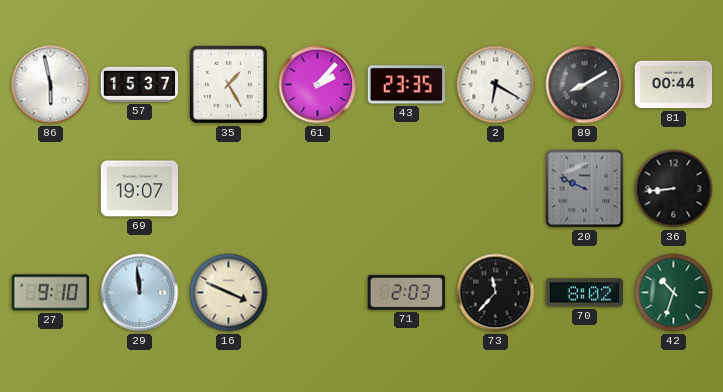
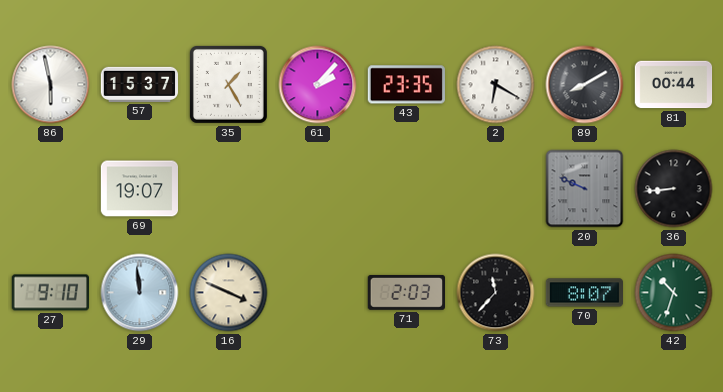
70: 8:02 -> 8:07 (584, 293)
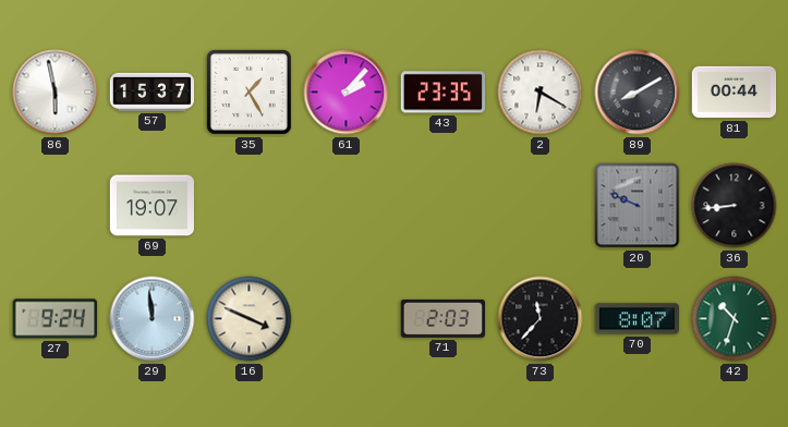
27: 9:10 -> 9:24 (54, 319)
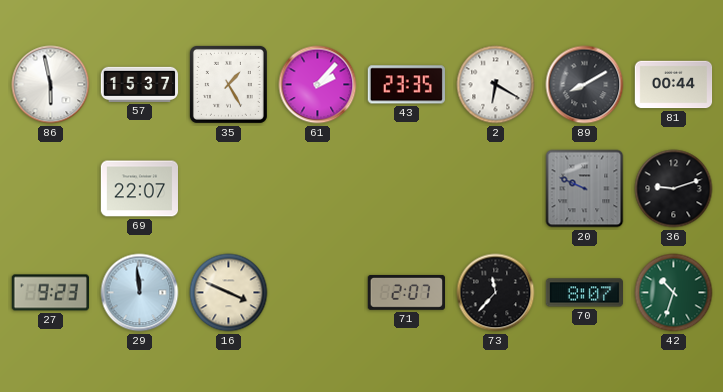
69: 19:07 -> 22:07 (140, 189)
36: 8:44 -> 9:12 (674, 189)
27: 9:24 -> 9:23 (50, 293)
71: 2:03 -> 2:07 (406, 292)
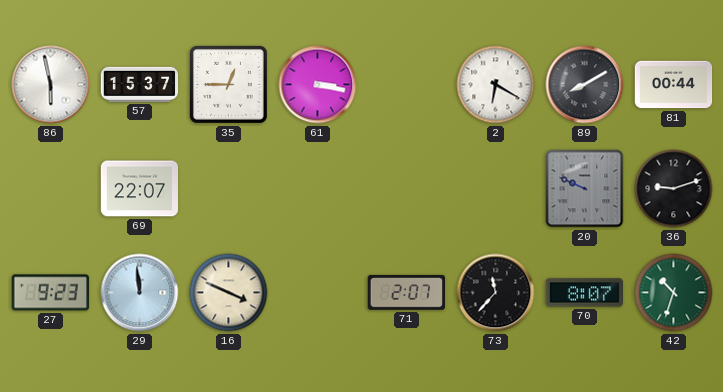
35: 1:25 -> 12:45 (228, 84)
61: 2:07 -> 3:17 (318, 85)
43: 23:35 -> none (406, 85)
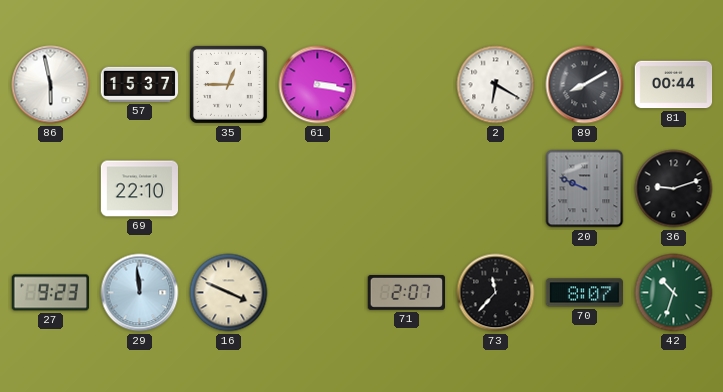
69: 22:07 -> 22:10 (140, 189)
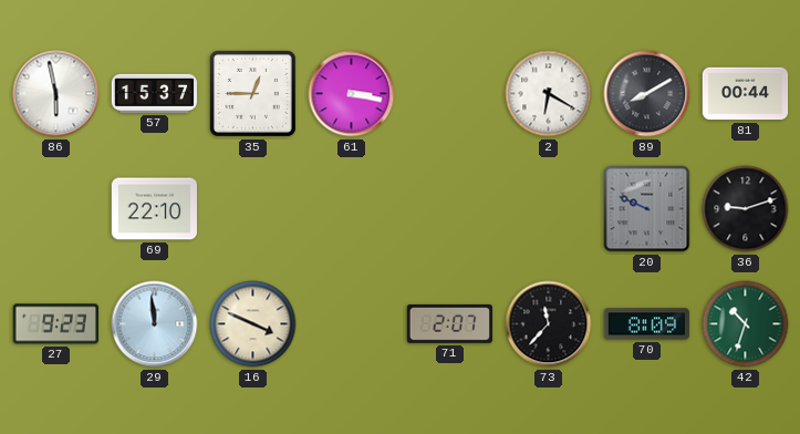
70: 8:07 -> 8:09 (646, 324)
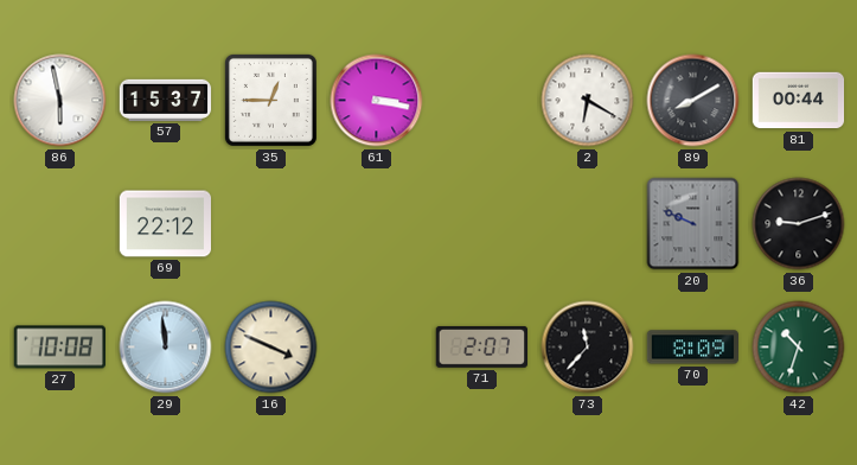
69: 22:10 -> 22:12 (166, 224)
27: 9:23 -> 10:08 (59, 348)
